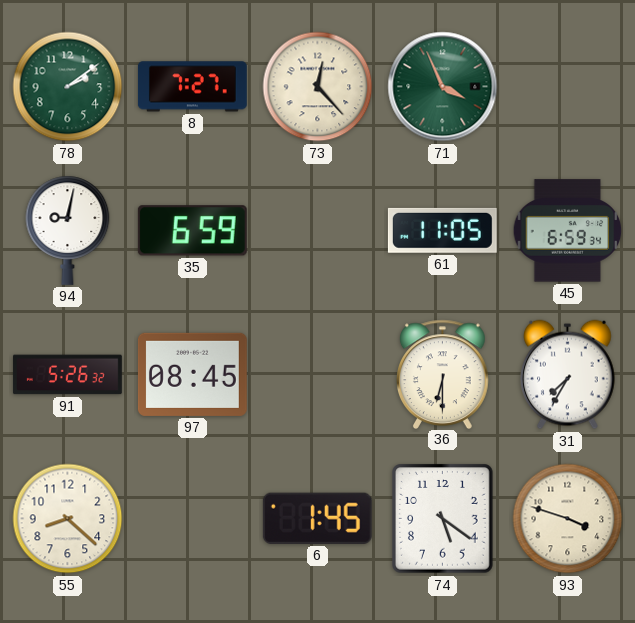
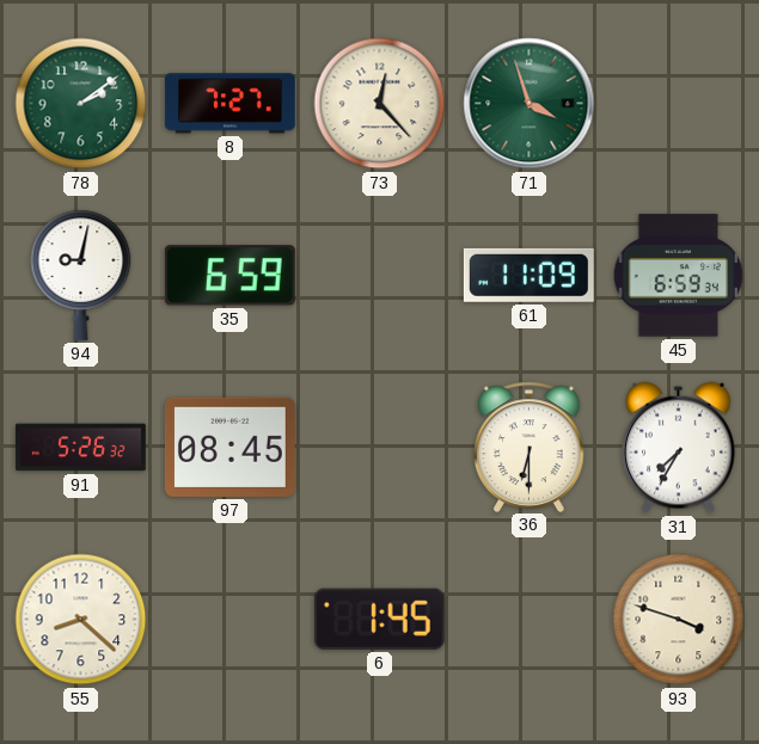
71: 3:56 -> 3:57 (530, 104)
61: 11:05 -> 11:09 (528, 275)
74: 5:21 -> none (443, 519)
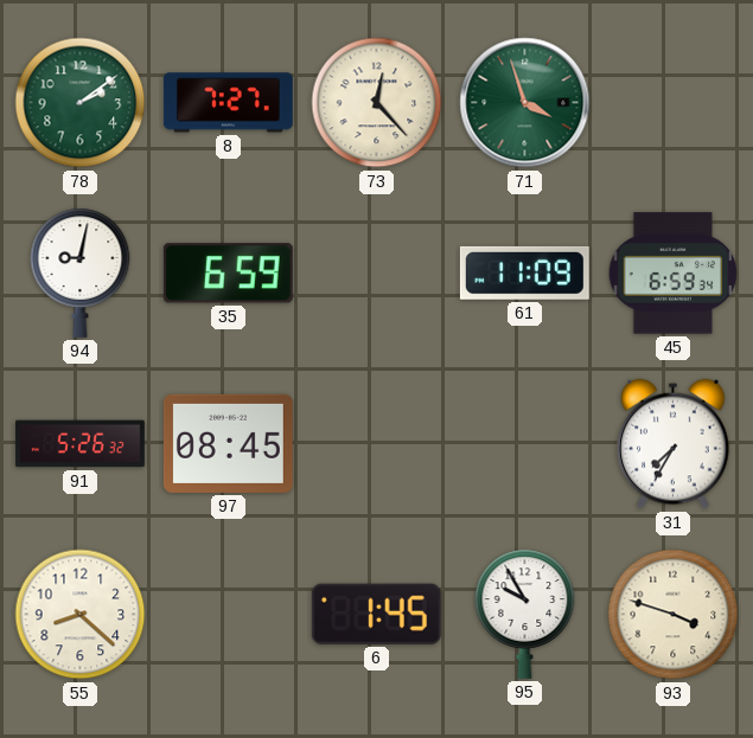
36: 6:30 -> none (530, 447)
95: none -> 9:55 (525, 614)
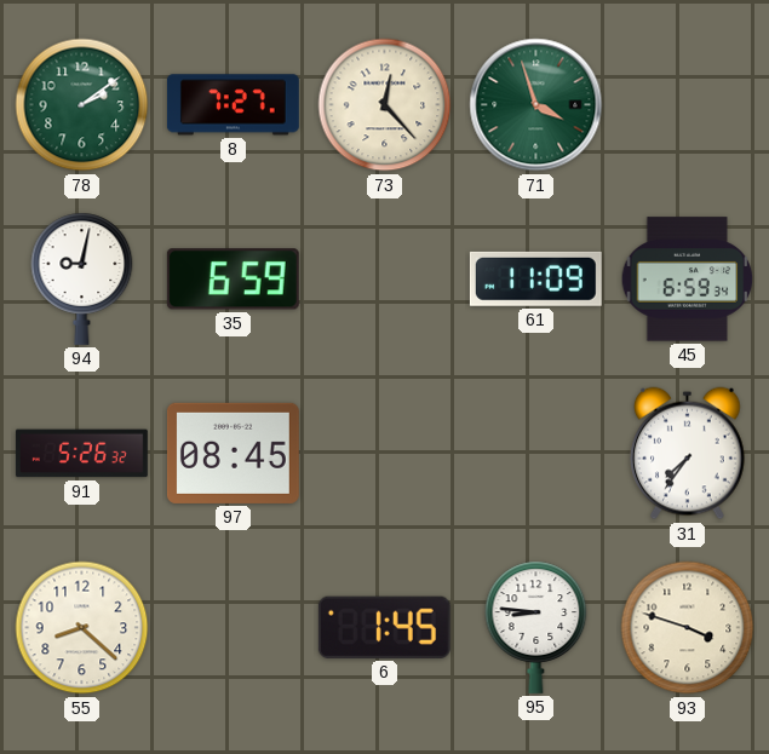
31: 7:35 -> 7:36 (688, 454)
95: 9:55 -> 8:46 (536, 627)
